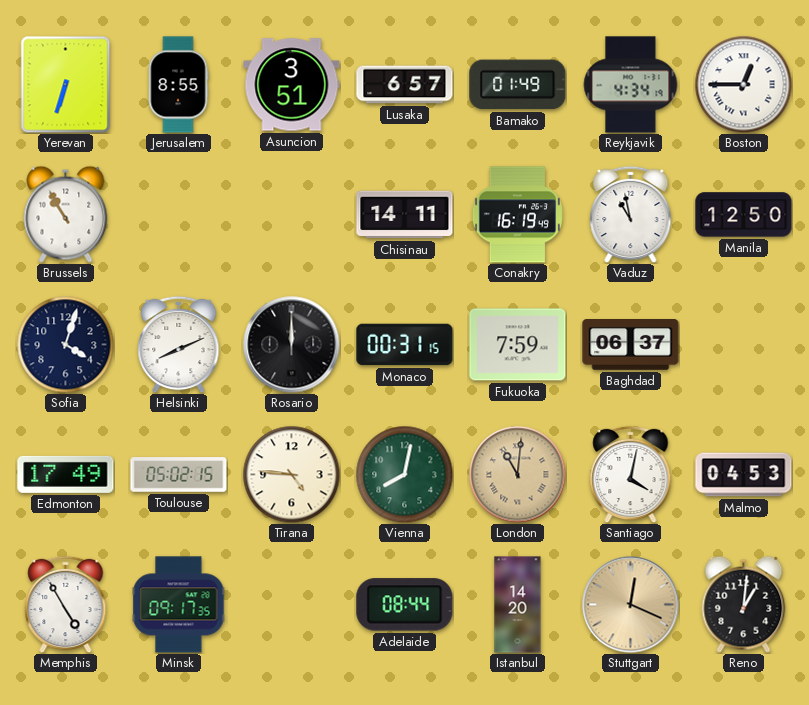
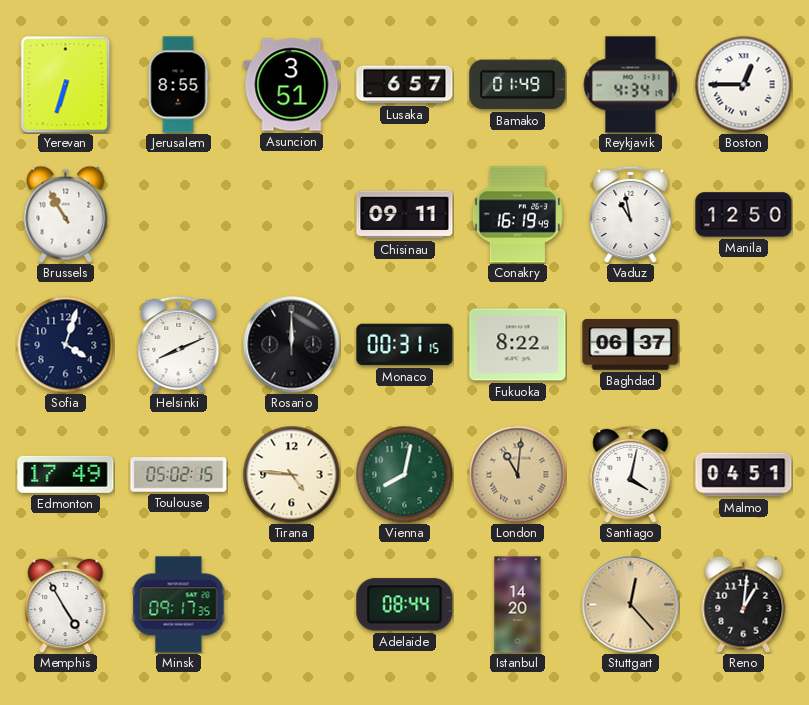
Chisinau: 14:11 -> 09:11 (405, 215)
Fukuoka: 7:59 -> 8:22 (518, 345)
Malmo: 04:53 -> 04:51 (744, 475)
Stuttgart: 12:19 -> 12:23 (631, 605)
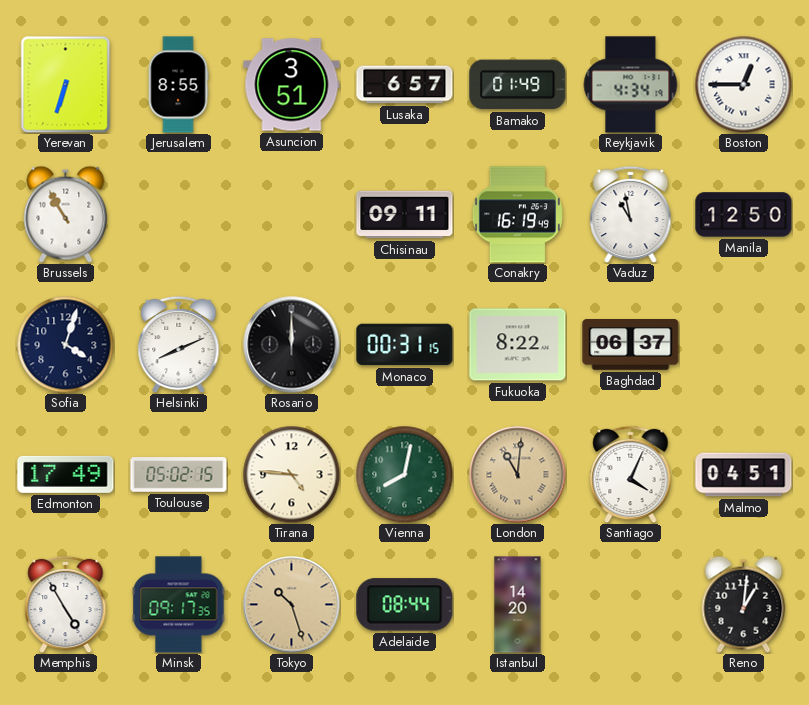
Santiago: 4:02 -> 4:04 (631, 474)
Tokyo: none -> 10:27 (292, 605)
Stuttgart: 12:23 -> none (631, 605)
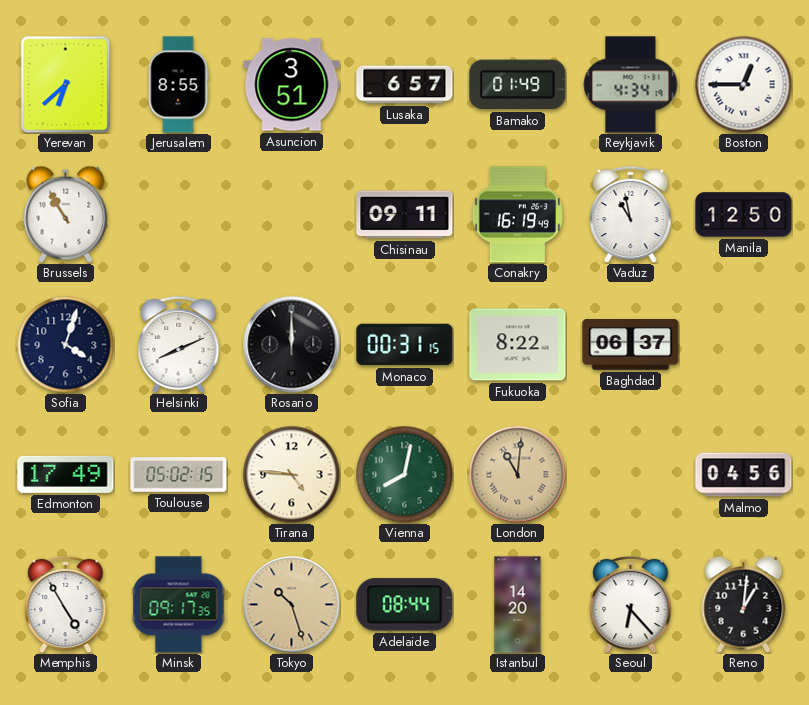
Yerevan: 6:33 -> 6:38 (66, 84)
Santiago: 4:04 -> none (631, 474)
Malmo: 04:51 -> 04:56 (744, 475)
Seoul: none -> 6:23 (631, 604)
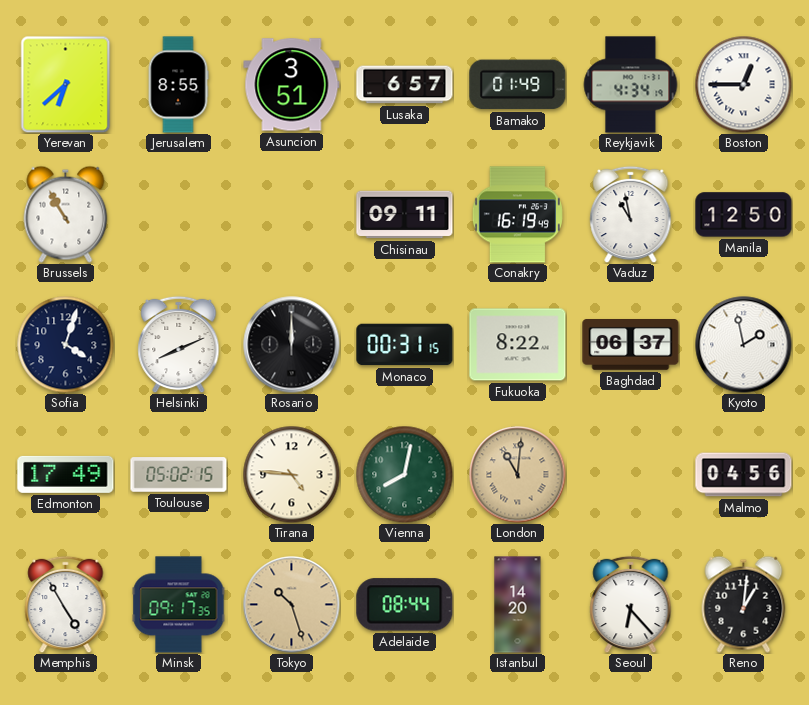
Kyoto: none -> 1:58 (744, 345)
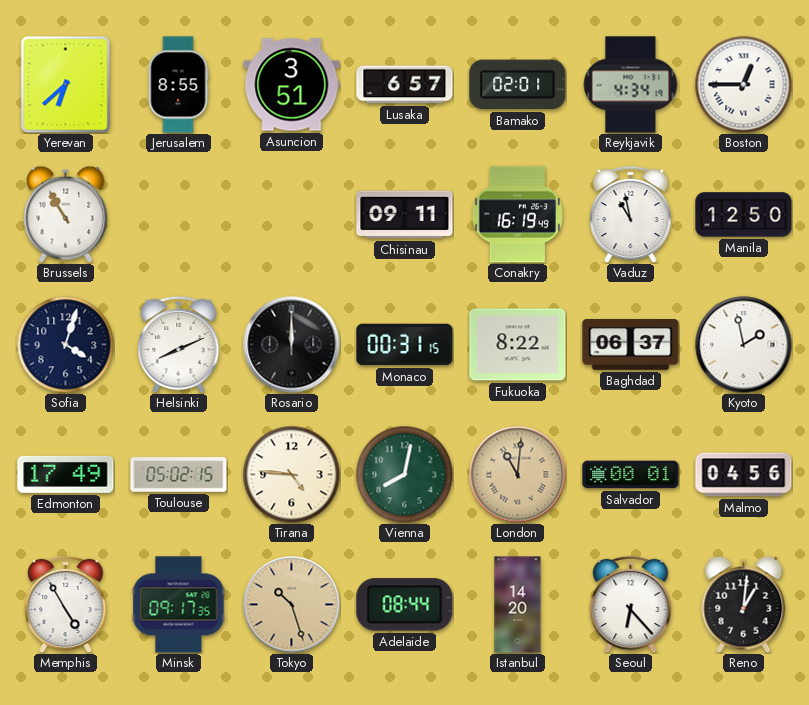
Bamako: 01:49 -> 02:01 (518, 85)
Salvador: none -> 00:01 (631, 475)
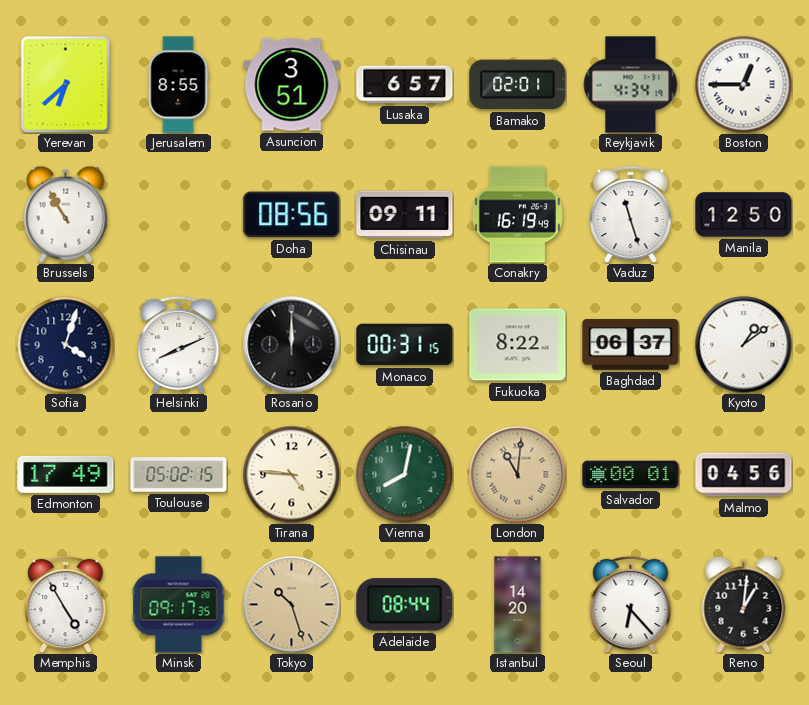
Doha: none -> 08:56 (292, 215)
Vaduz: 10:58 -> 11:27 (631, 214)
Kyoto: 1:58 -> 1:09 (744, 345)
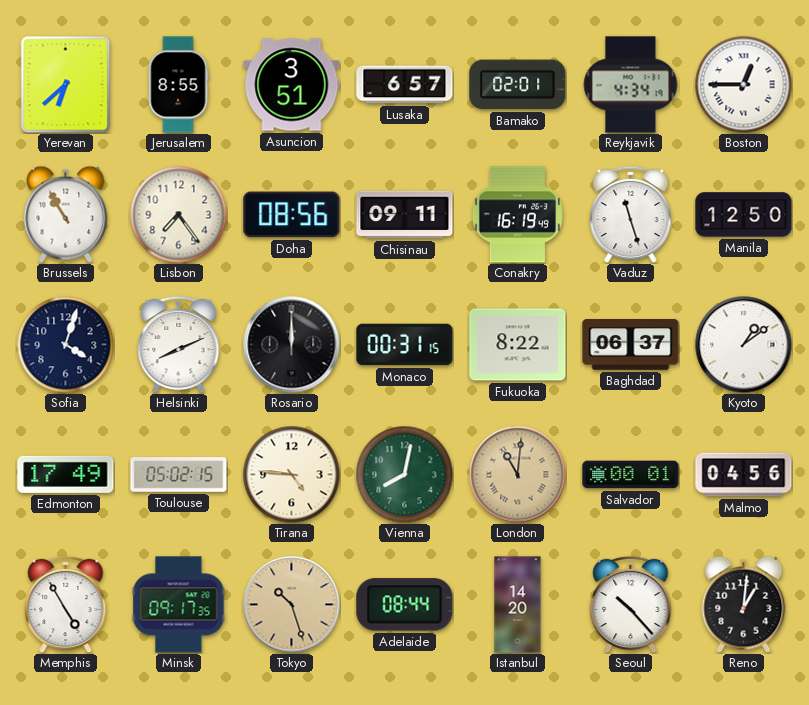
Lisbon: none -> 7:24 (178, 214)
Seoul: 6:23 -> 10:23 (631, 604)
